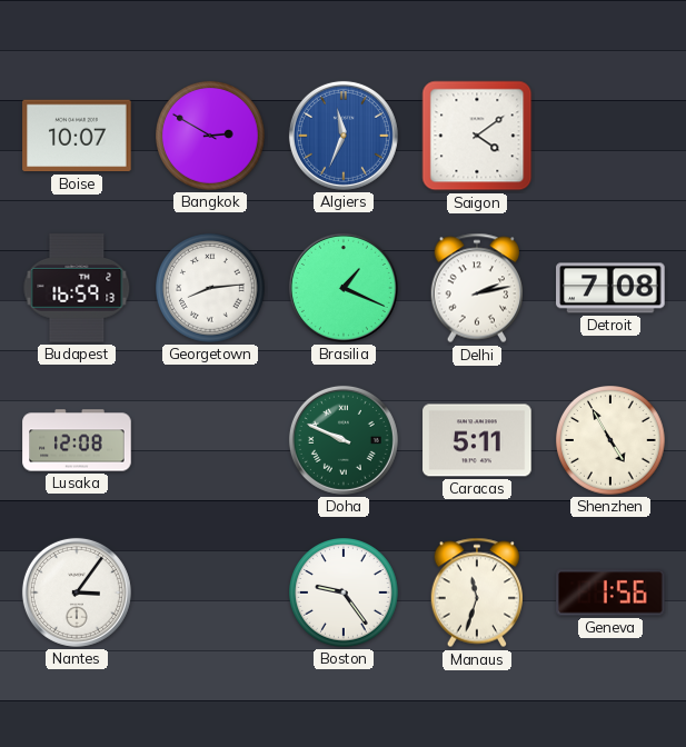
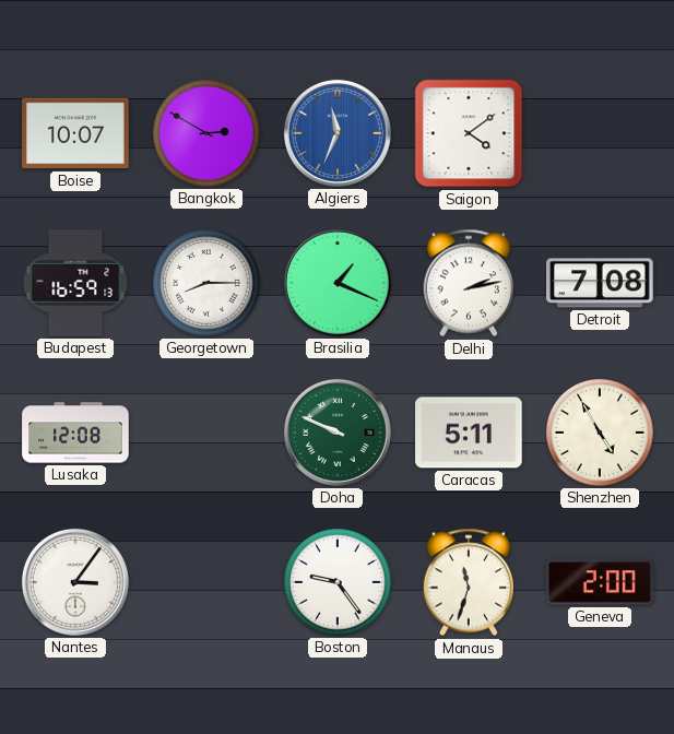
Georgetown: 8:14 -> 8:15 (208, 284)
Geneva: 1:56 -> 2:00 (600, 582)
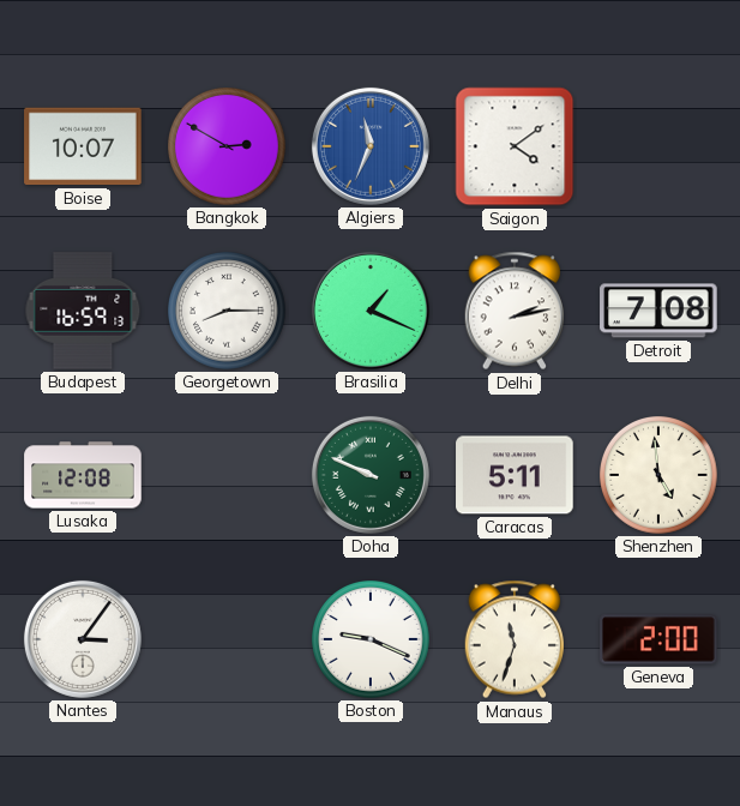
Shenzhen: 4:55 -> 4:59 (660, 476)
Boston: 9:24 -> 9:19 (372, 640)
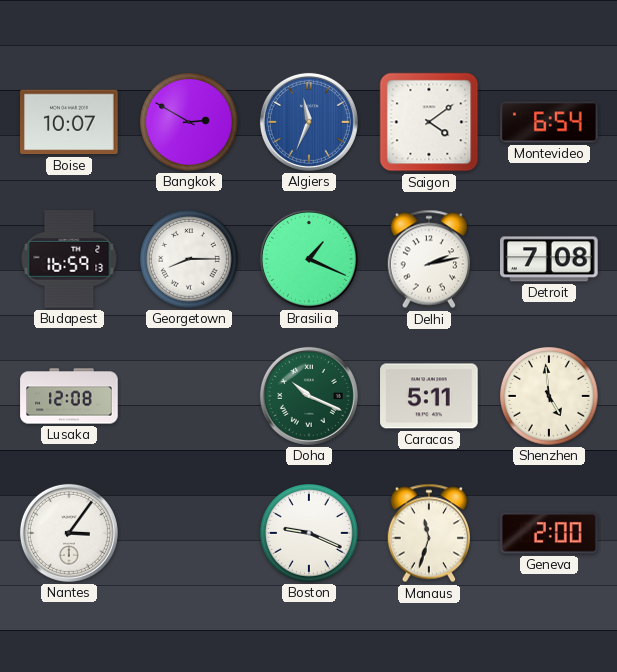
Montevideo: none -> 6:54 (549, 122)
Doha: 9:49 -> 10:19 (309, 396)
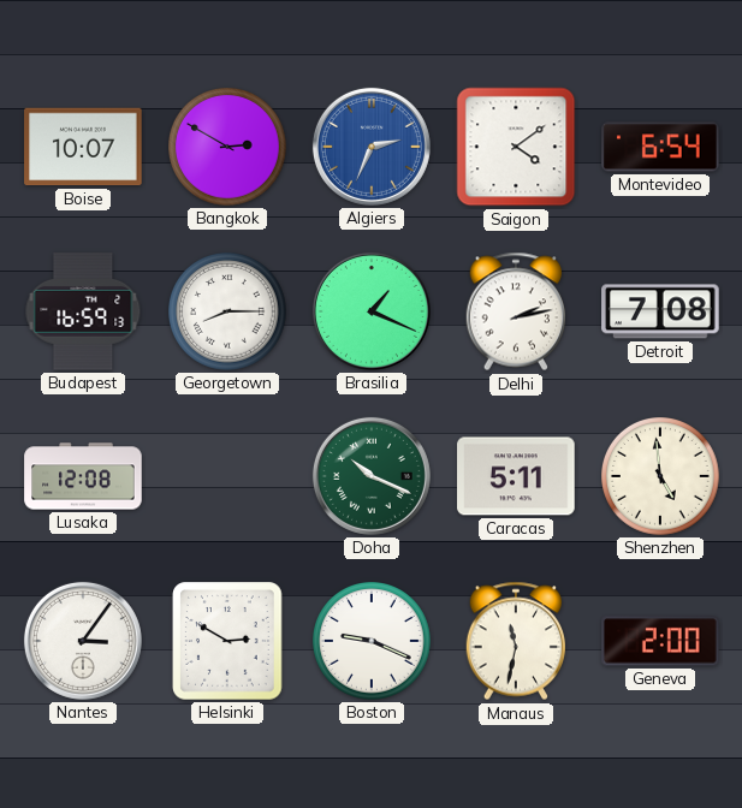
Algiers: 11:34 -> 2:34 (372, 147)
Helsinki: none -> 2:50 (227, 641)
Manaus: 11:33 -> 11:32 (516, 641)
